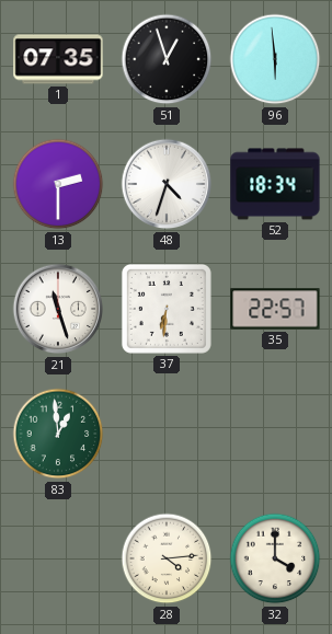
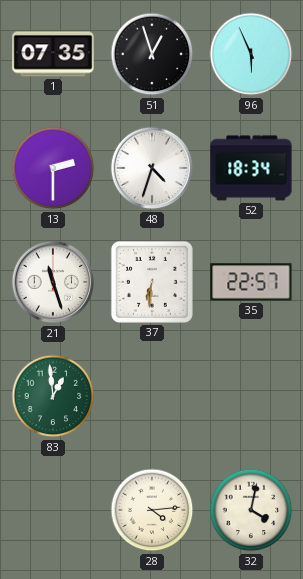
96: 5:59 -> 5:56 (251, 54)
32: 4:00 -> 4:02 (251, 510)
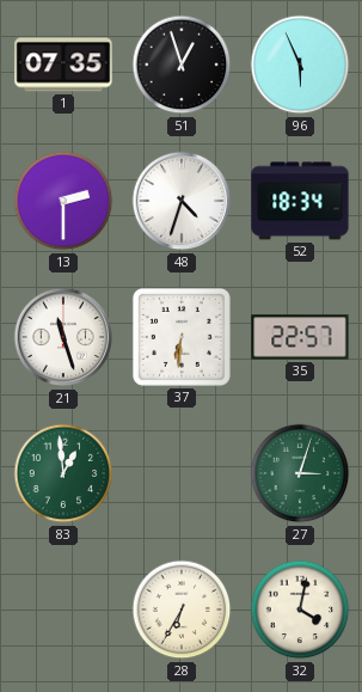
27: none -> 3:03 (300, 473)
28: 4:14 -> 6:35 (182, 610)
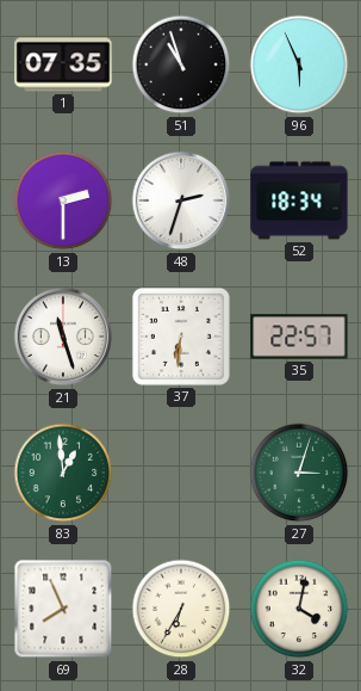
51: 12:57 -> 10:57 (181, 64)
48: 4:33 -> 2:33 (181, 200)
69: none -> 7:56 (63, 609)
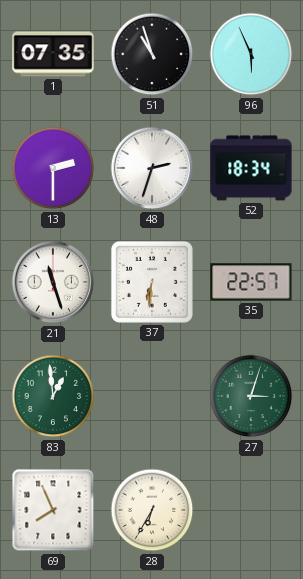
32: 4:02 -> none (299, 609)
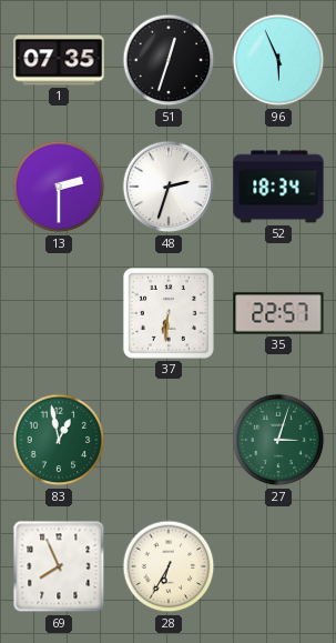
51: 10:57 -> 12:33 (169, 60)
21: 11:27 -> none (53, 282)
83: 12:59 -> 12:58 (59, 440)
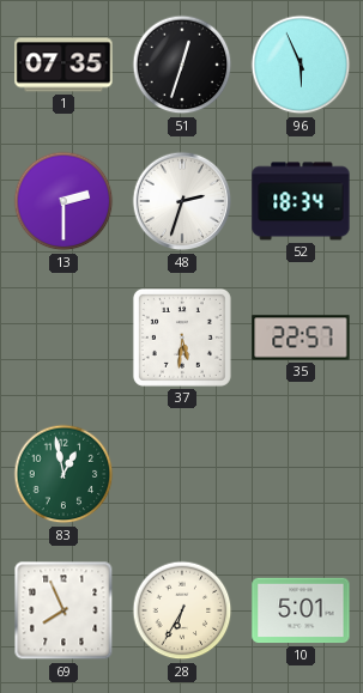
37: 6:31 -> 5:31 (182, 338)
27: 3:03 -> none (278, 440)
10: none -> 5:01 (301, 610)
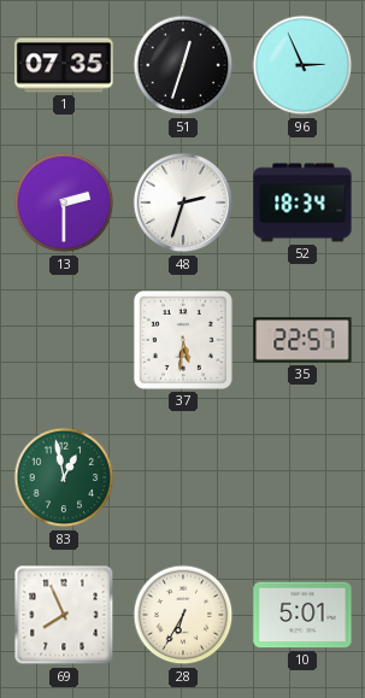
96: 5:56 -> 2:56 (302, 65)
